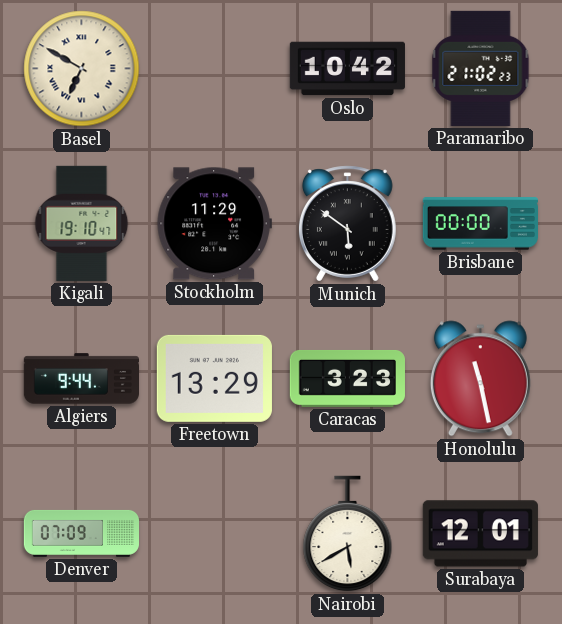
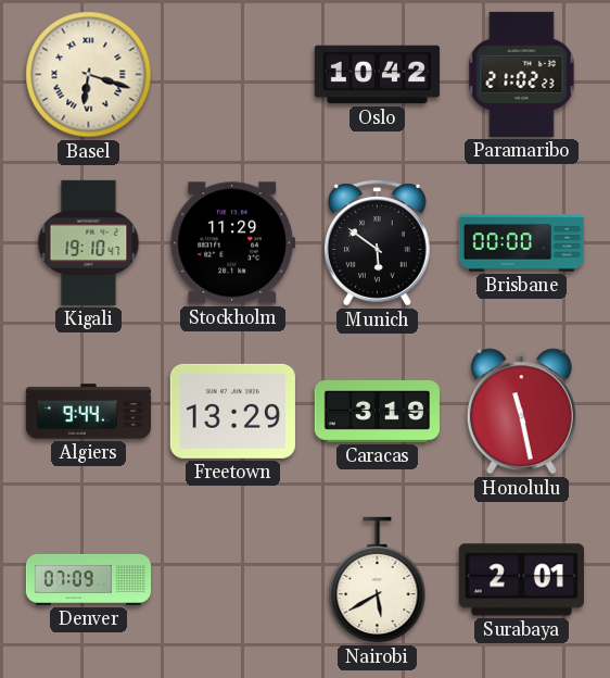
Basel: 6:50 -> 6:18 (89, 75)
Caracas: 3:23 -> 3:19 (377, 411)
Surabaya: 12:01 -> 2:01 (521, 580)
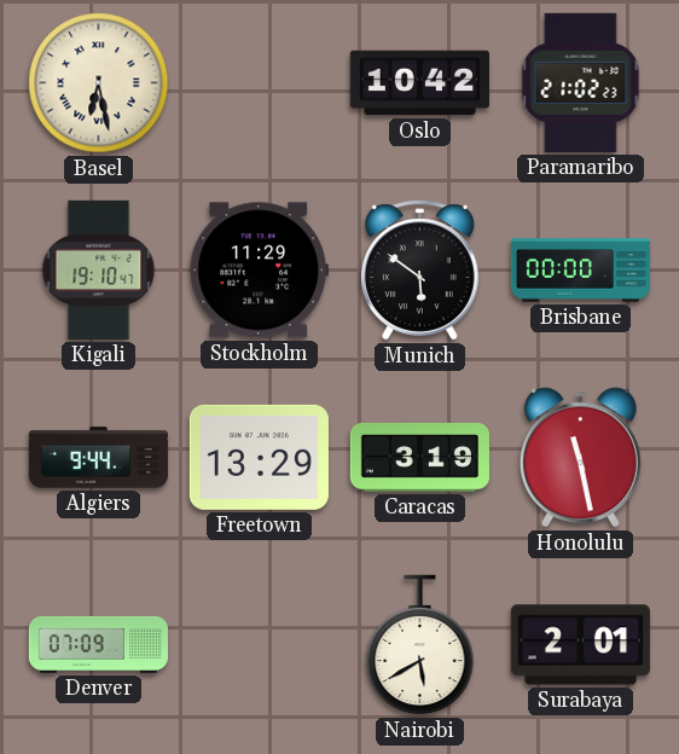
Basel: 6:18 -> 6:28 (99, 83)
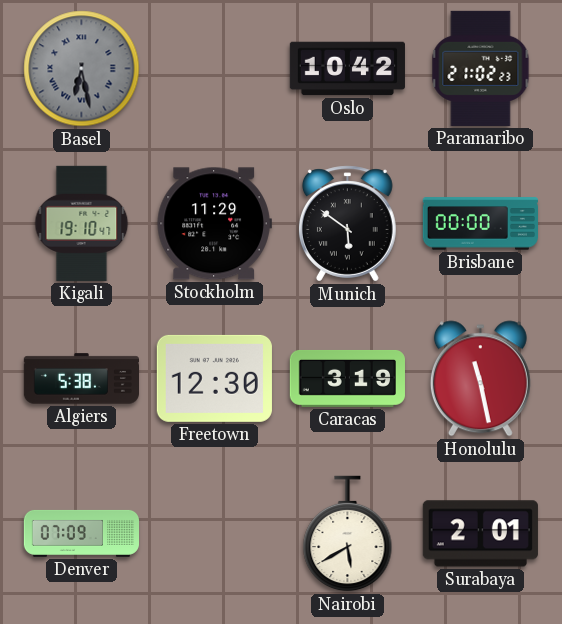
Basel dial: cream -> grey (82, 69)
Algiers: 9:44 -> 5:38 (81, 379)
Freetown: 13:29 -> 12:30 (214, 378)
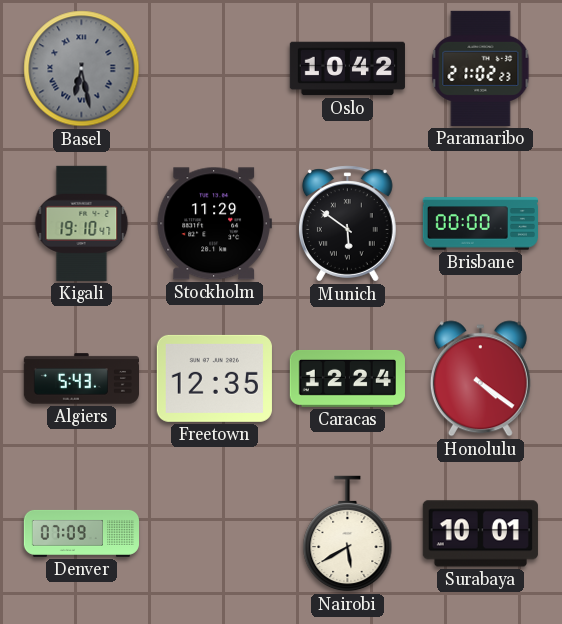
Algiers: 5:38 -> 5:43 (81, 379)
Freetown: 12:30 -> 12:35 (214, 378)
Caracas: 3:19 -> 12:24 (347, 378)
Honolulu: 11:28 -> 4:21 (480, 379)
Surabaya: 2:01 -> 10:01 (480, 534)
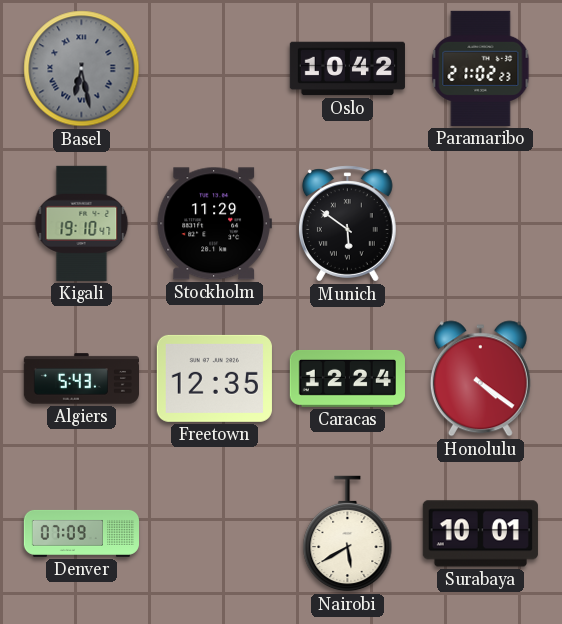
Brisbane: 00:00 -> none (480, 224)
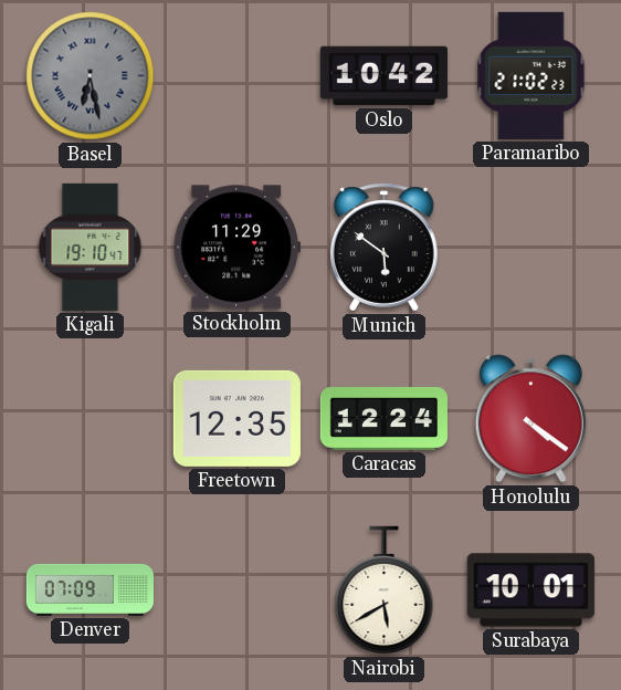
Algiers: 5:43 -> none (81, 379)
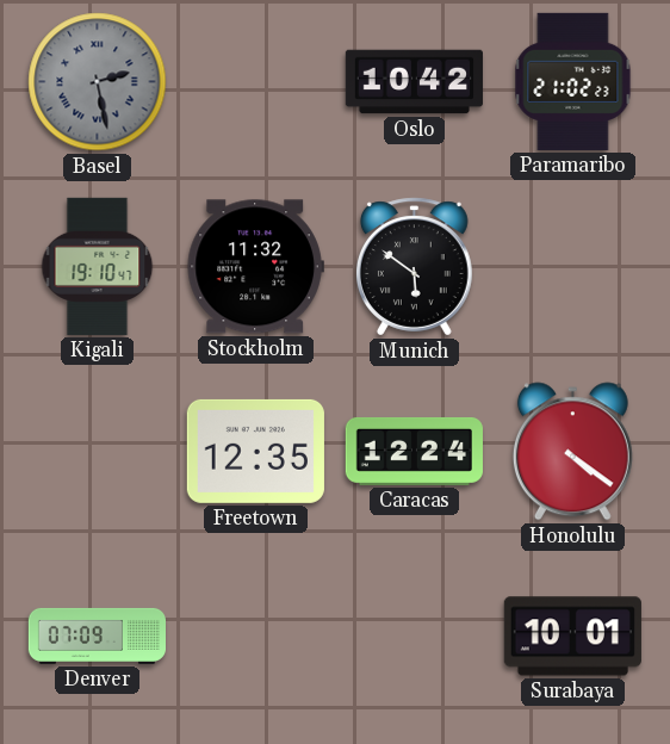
Basel: 6:28 -> 2:28 (98, 82)
Stockholm: 11:29 -> 11:32 (255, 267)
Nairobi: 5:40 -> none (385, 590)
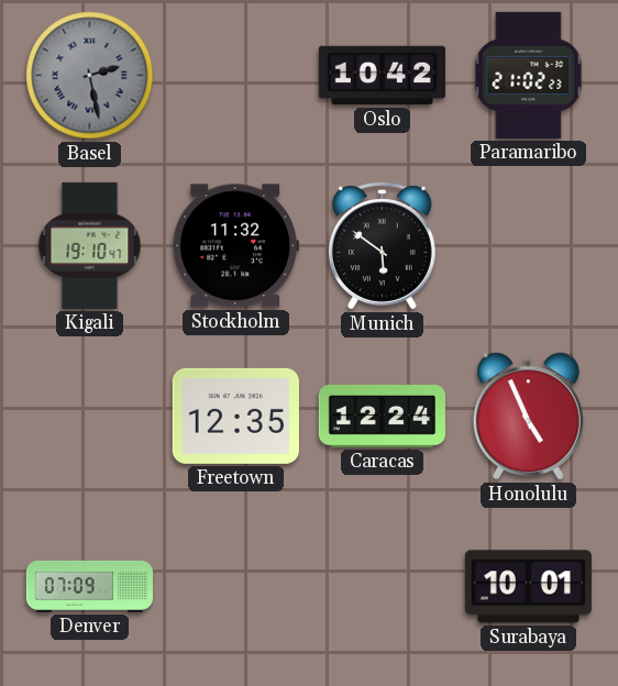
Honolulu: 4:21 -> 4:56 (528, 417)
